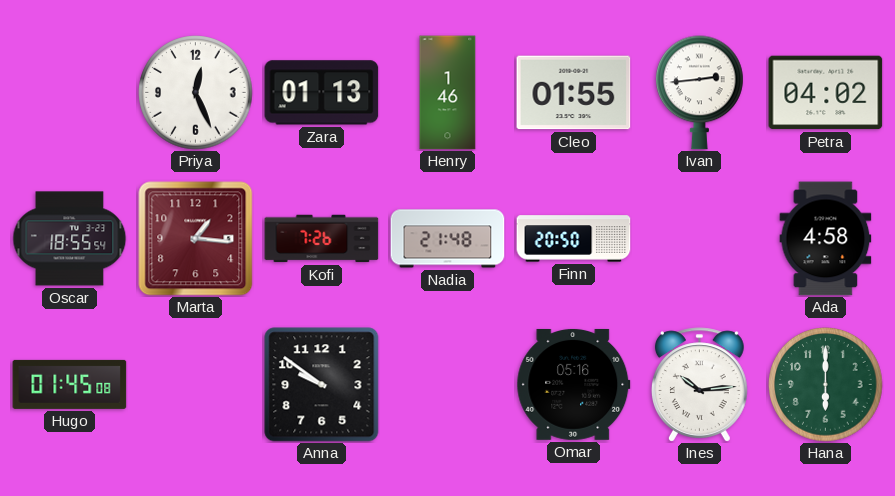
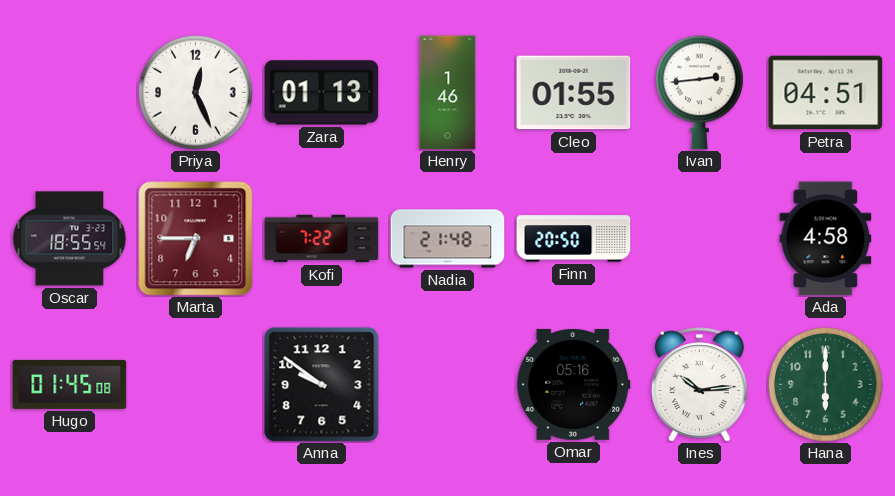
Petra: 04:02 -> 04:51 (826, 93)
Marta: 1:16 -> 6:45 (196, 239)
Kofi: 7:26 -> 7:22 (322, 239)
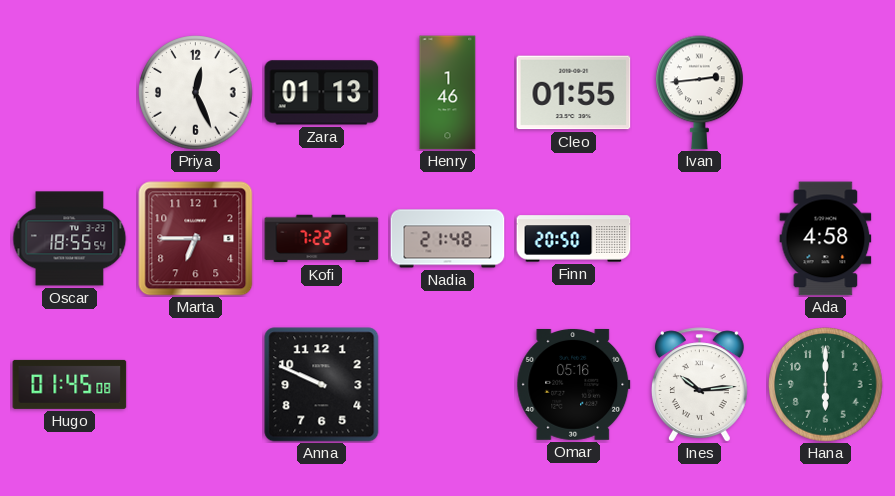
Petra: 04:51 -> none (826, 93)
Anna: 9:51 -> 9:49 (322, 385)
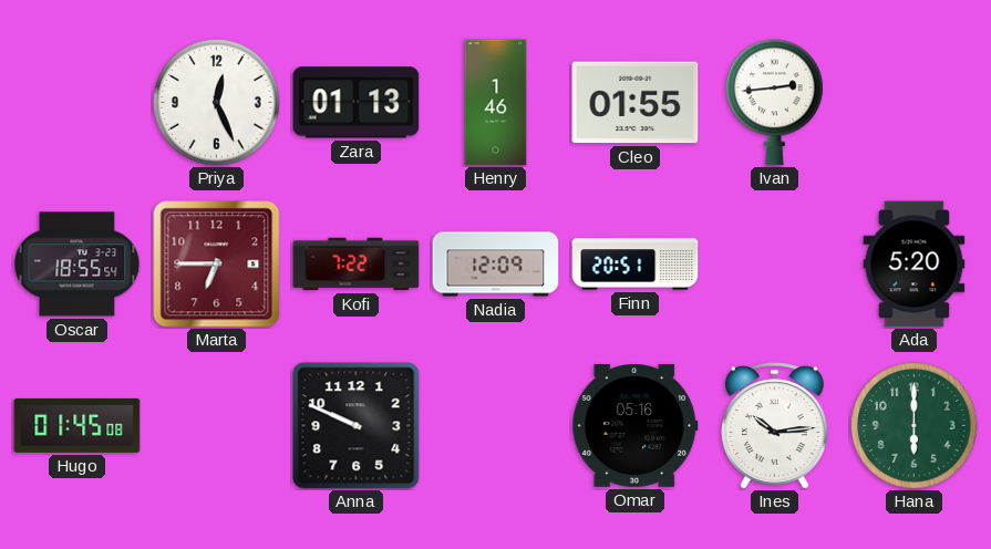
Nadia: 21:48 -> 12:09 (496, 265)
Finn: 20:50 -> 20:51 (636, 265)
Ada: 4:58 -> 5:20 (915, 265)
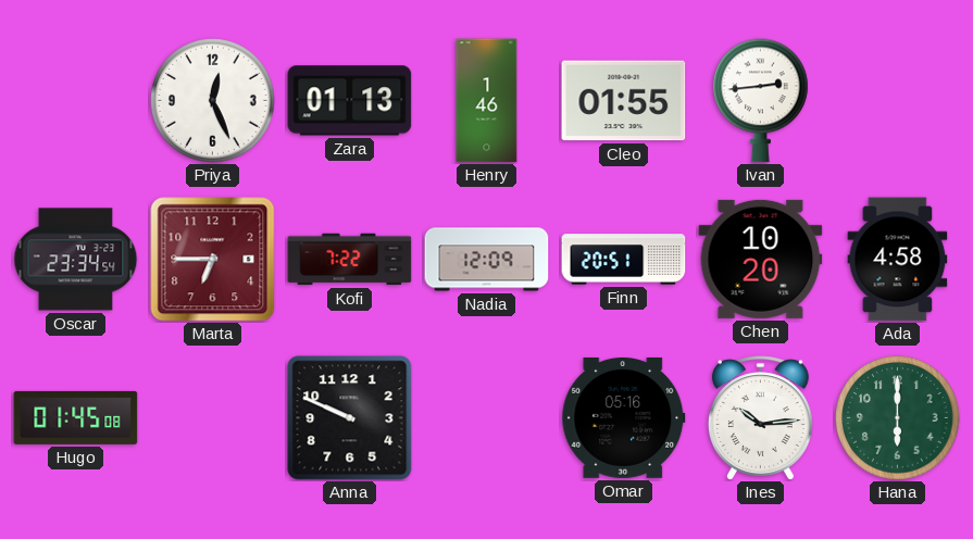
Oscar: 18:55 -> 23:34 (76, 260)
Chen: none -> 10:20 (761, 259)
Ada: 5:20 -> 4:58 (898, 260)
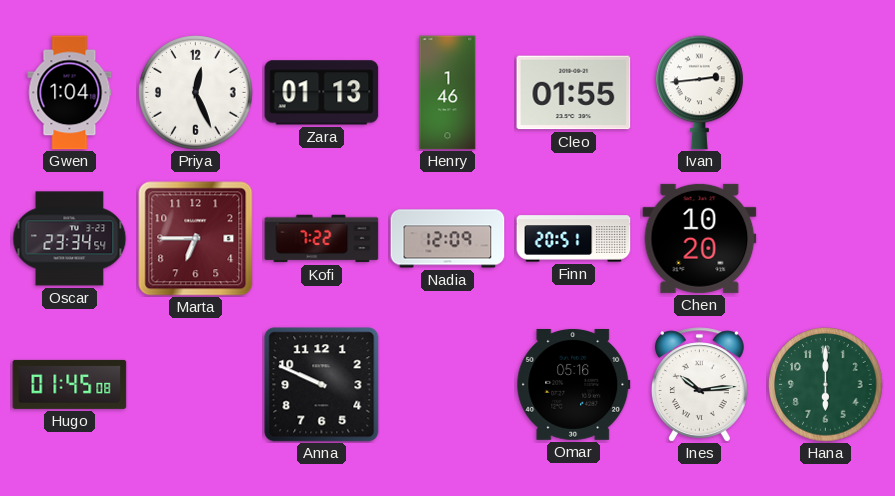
Gwen: none -> 1:04 (70, 93)
Ada: 4:58 -> none (898, 260)
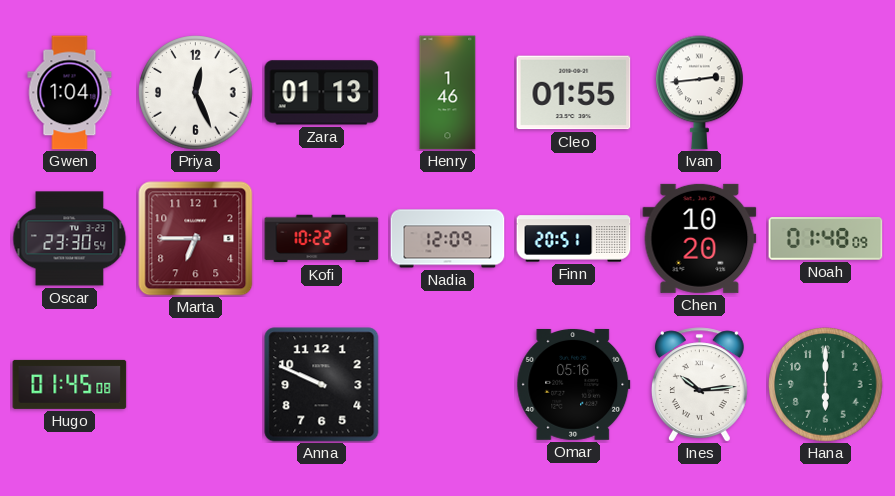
Oscar: 23:34 -> 23:30 (70, 239)
Kofi: 7:22 -> 10:22 (322, 239)
Noah: none -> 01:48 (826, 239)
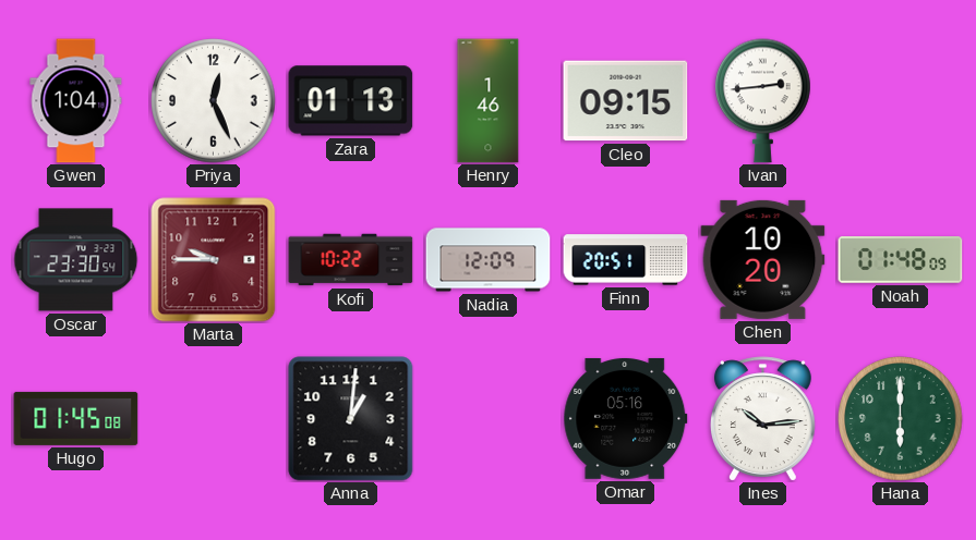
Cleo: 01:55 -> 09:15 (626, 101)
Marta: 6:45 -> 9:45 (214, 260)
Anna: 9:49 -> 1:01 (351, 419)
